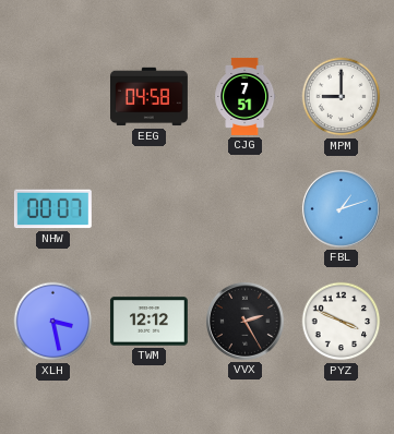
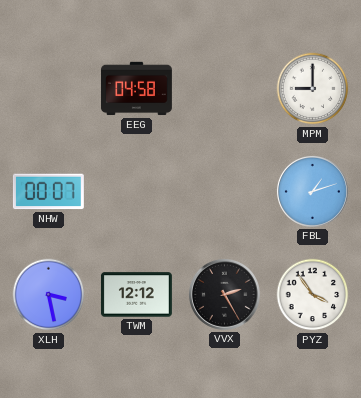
CJG: 7:51 -> none (246, 96)
PYZ: 3:49 -> 3:54 (313, 295)
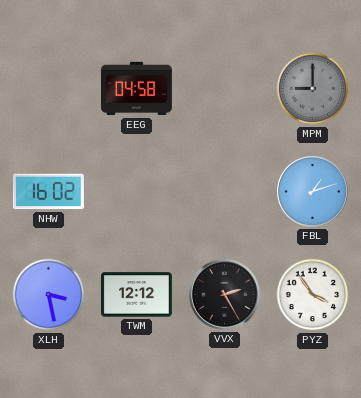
MPM dial: white -> grey (313, 89)
NHW: 00:07 -> 16:02 (48, 192)
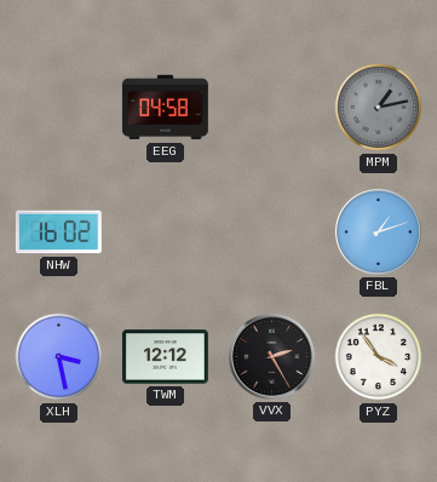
MPM: 9:00 -> 1:13 (379, 108)
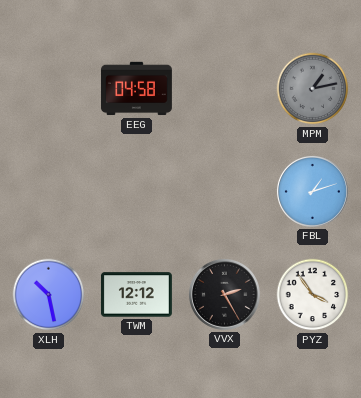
NHW: 16:02 -> none (58, 233)
XLH: 3:28 -> 10:28 (49, 295)
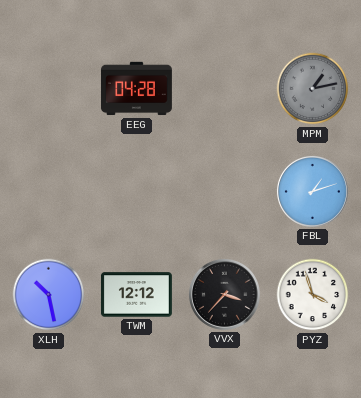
EEG: 04:58 -> 04:28 (136, 89)
VVX: 2:25 -> 3:37 (224, 294)
PYZ: 3:54 -> 3:57 (313, 295)
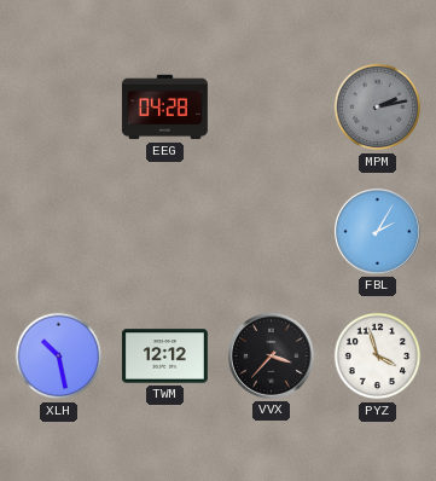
MPM: 1:13 -> 2:13 (378, 108)
FBL: 1:12 -> 2:05 (377, 231)
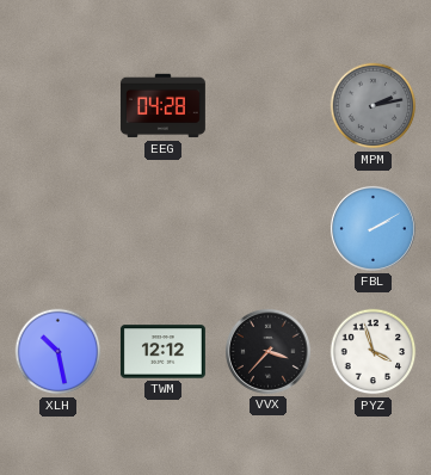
FBL: 2:05 -> 2:10 (372, 228)
